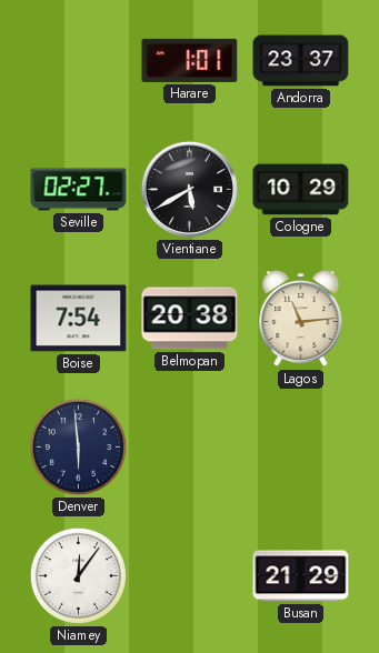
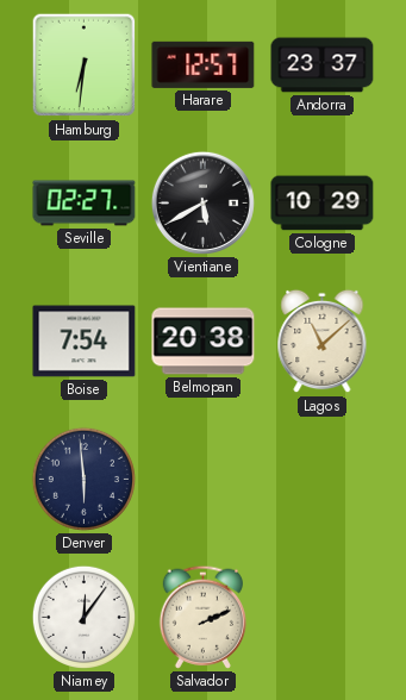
Hamburg: none -> 6:31 (85, 65)
Harare: 1:01 -> 12:57 (204, 64)
Lagos: 11:14 -> 11:08 (323, 342)
Salvador: none -> 2:11 (202, 617)
Busan: 21:29 -> none (301, 576)
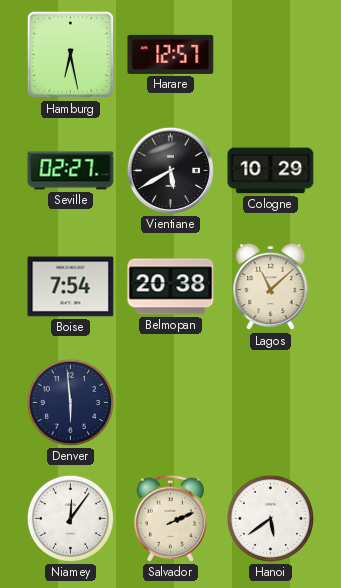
Hamburg: 6:31 -> 6:28 (71, 55)
Andorra: 23:37 -> none (323, 65)
Hanoi: none -> 5:39 (270, 518)
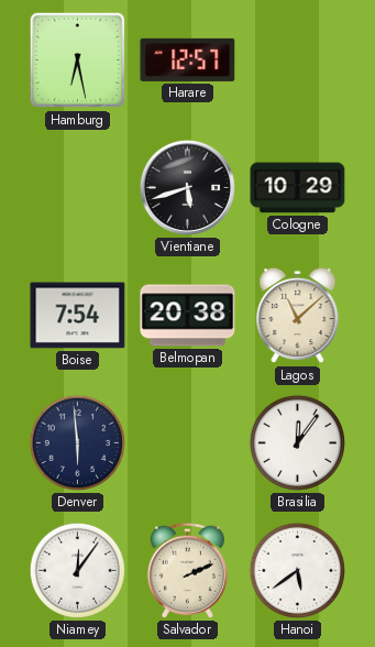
Seville: 02:27 -> none (71, 171)
Vientiane: 5:40 -> 5:42 (187, 187)
Brasilia: none -> 12:06 (297, 442)
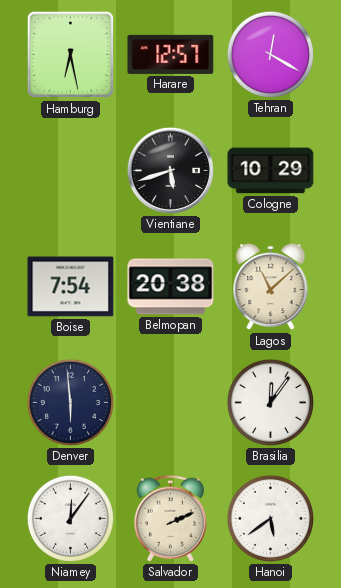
Tehran: none -> 12:20 (270, 54)
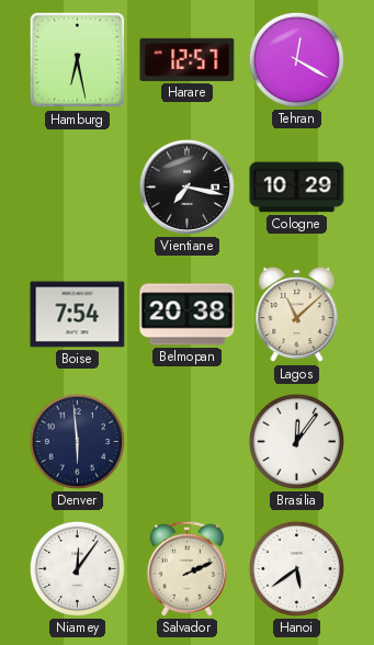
Vientiane: 5:42 -> 7:17 (186, 186)
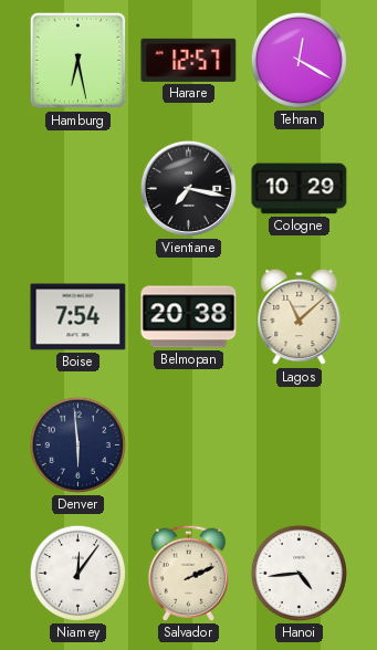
Brasilia: 12:06 -> none (296, 441)
Hanoi: 5:39 -> 4:44 (299, 573)
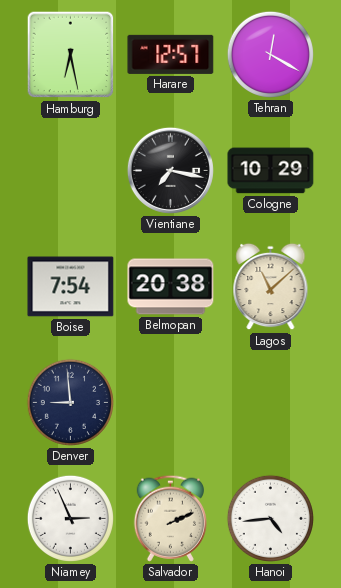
Denver: 5:59 -> 8:59 (70, 402)
Niamey: 12:06 -> 2:56 (70, 518)
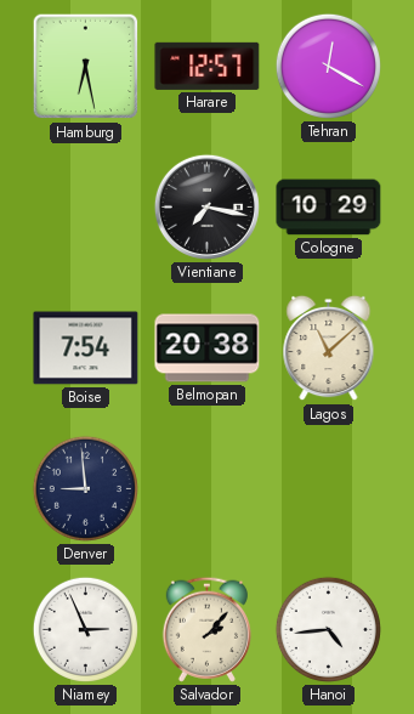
Salvador: 2:11 -> 2:07 (206, 629)
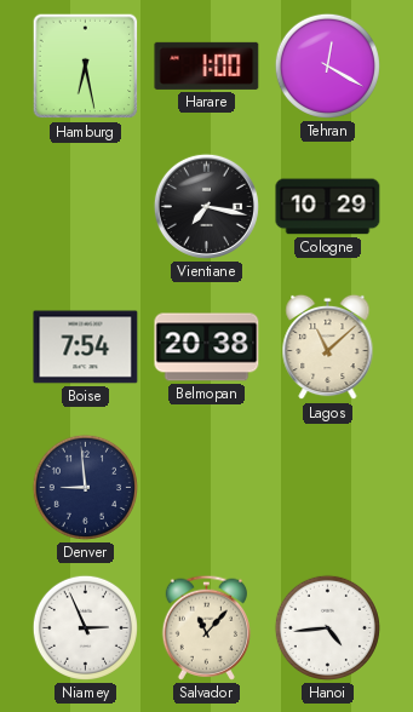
Harare: 12:57 -> 1:00 (207, 65)
Salvador: 2:07 -> 11:07 (206, 627)
